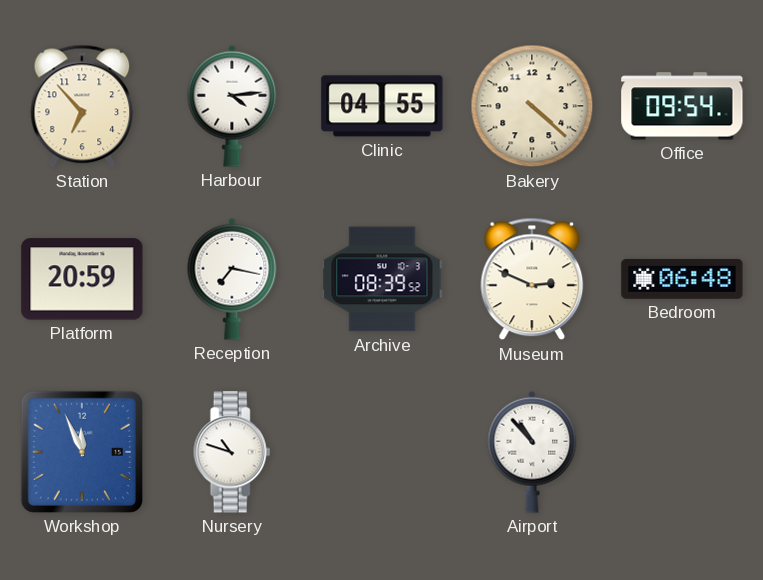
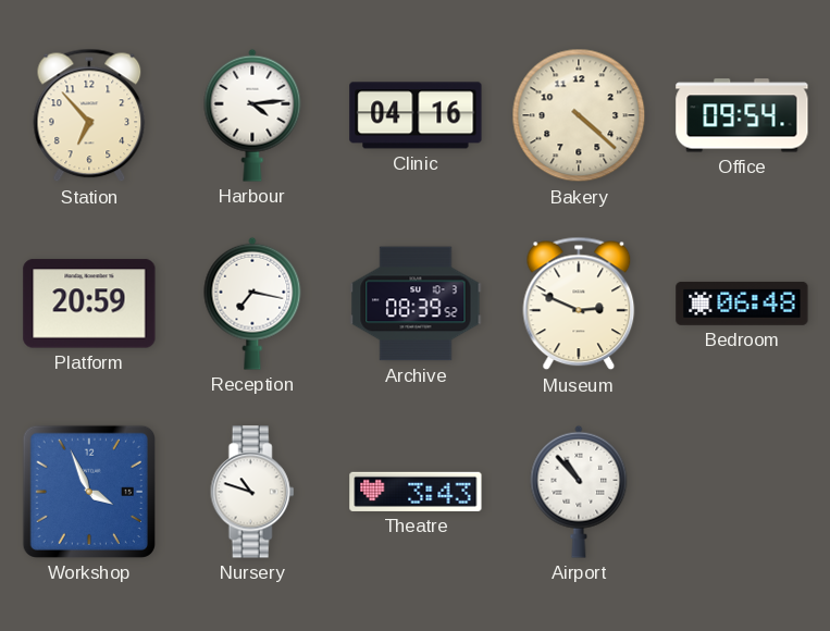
Clinic: 04:55 -> 04:16 (416, 115)
Workshop: 11:56 -> 3:56 (89, 492)
Theatre: none -> 3:43 (416, 492)
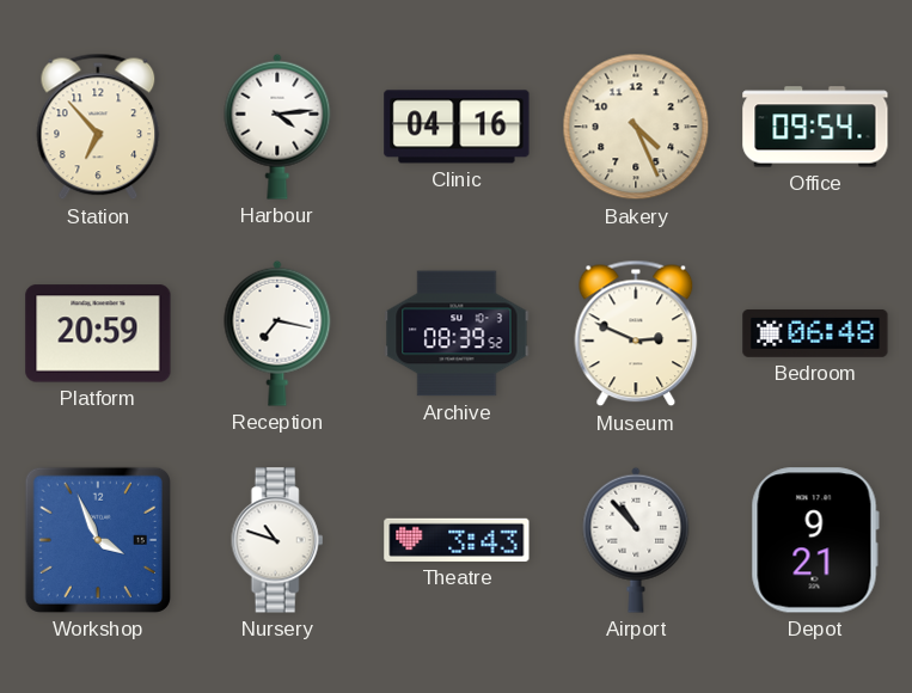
Bakery: 4:22 -> 4:26 (636, 127)
Depot: none -> 9:21 (815, 540)
